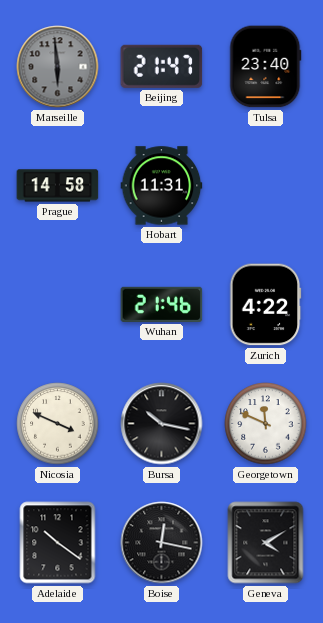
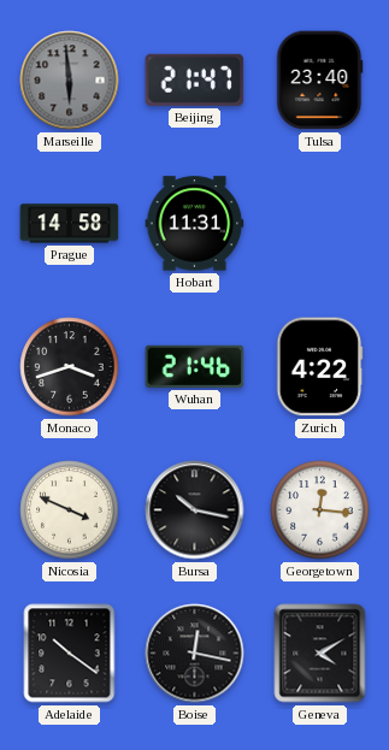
Monaco: none -> 3:42 (70, 367)
Georgetown: 11:49 -> 12:16 (320, 510)
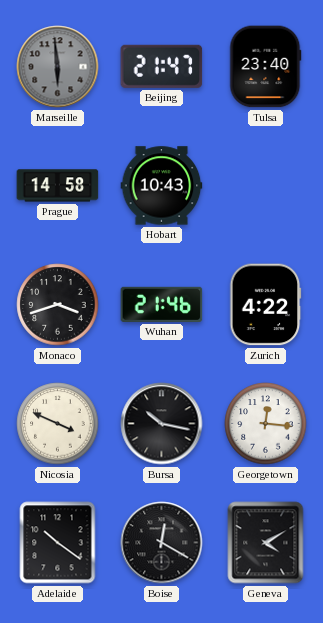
Hobart: 11:31 -> 10:43 (162, 186)
Boise: 12:17 -> 12:20 (162, 543)
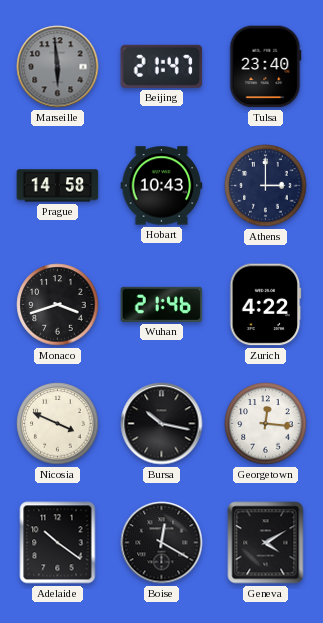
Athens: none -> 3:00 (266, 186)
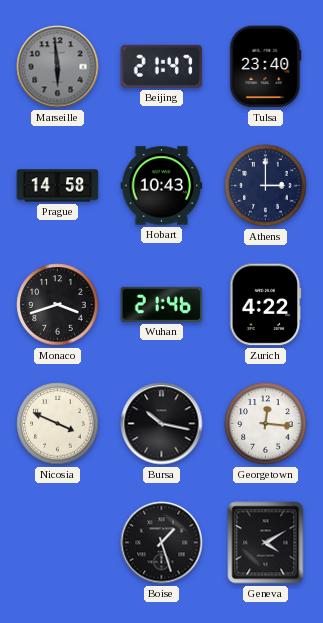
Adelaide: 10:21 -> none (58, 543)
Boise: 12:20 -> 1:27 (162, 543)
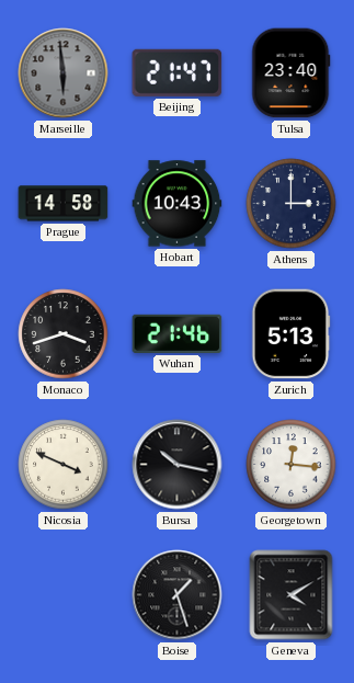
Zurich: 4:22 -> 5:13 (290, 334)
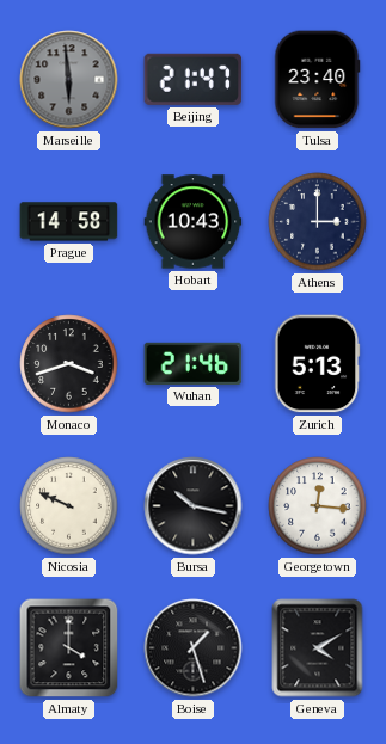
Nicosia: 3:49 -> 9:49 (69, 506)
Almaty: none -> 4:00 (69, 648)
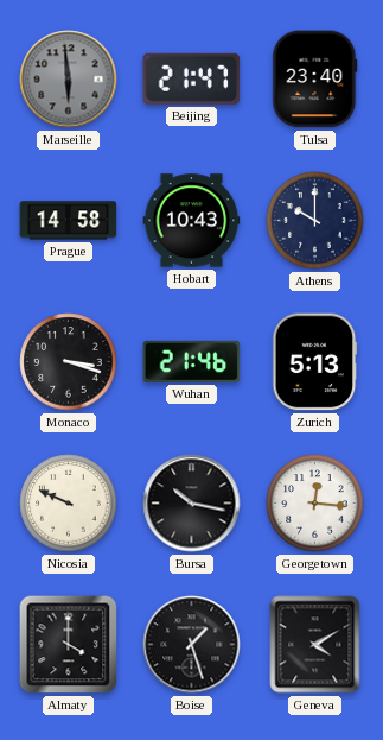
Athens: 3:00 -> 10:00 (315, 221)
Monaco: 3:42 -> 3:18 (69, 362)
